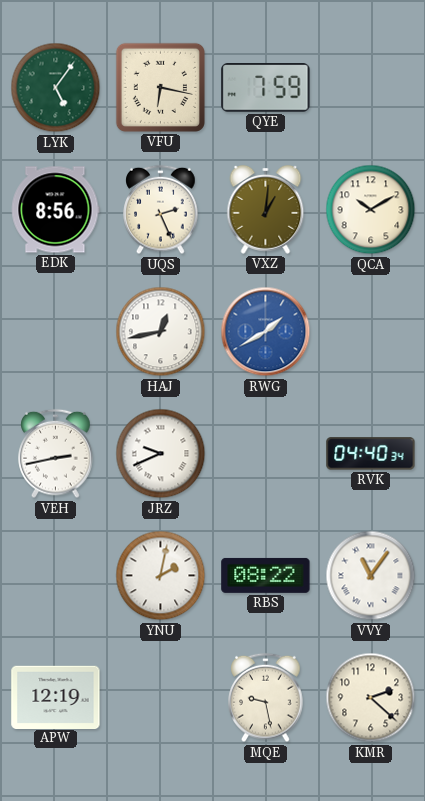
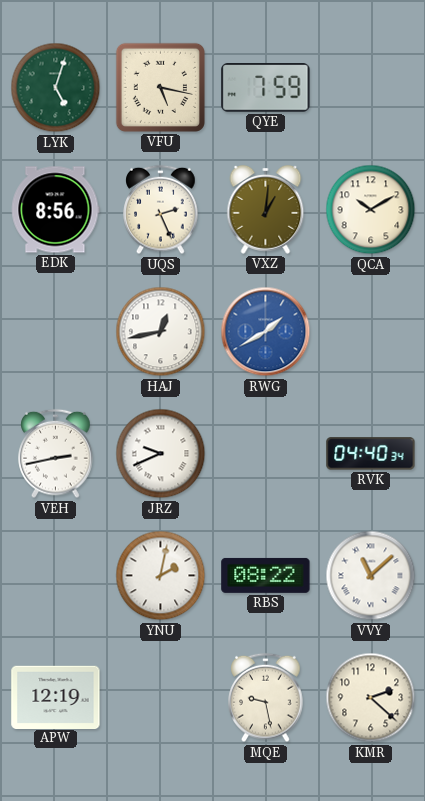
LYK: 5:06 -> 5:03 (56, 88)
VFU: 6:17 -> 5:17 (160, 87)
VVY: 11:06 -> 11:08 (371, 576)
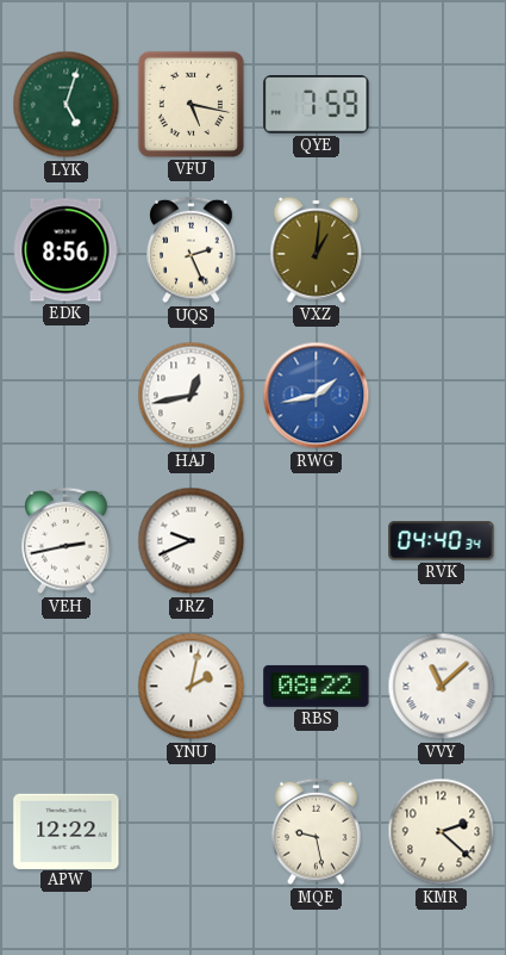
QCA: 10:10 -> none (371, 210)
RWG: 1:40 -> 1:43 (317, 396)
APW: 12:19 -> 12:22 (67, 831)
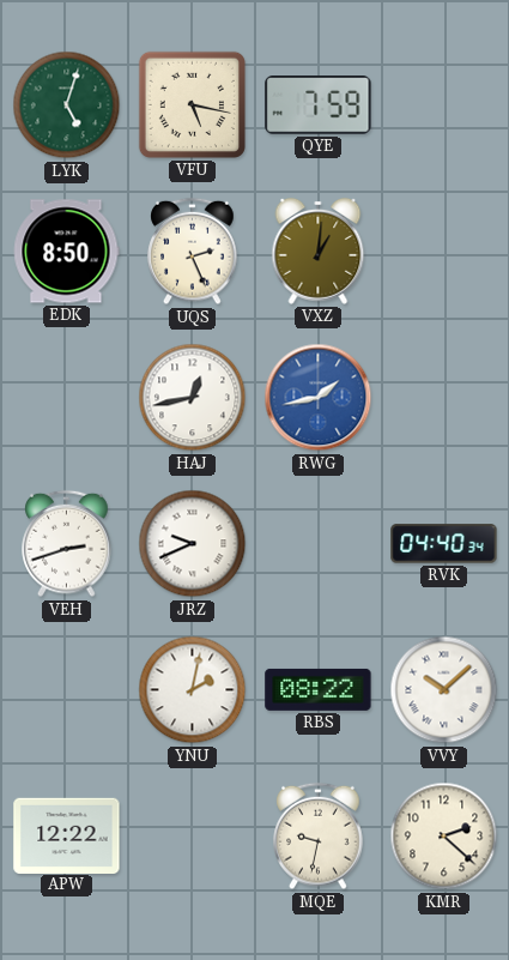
EDK: 8:56 -> 8:50 (66, 252)
VEH: 2:43 -> 2:42 (67, 544)
VVY: 11:08 -> 10:08 (444, 690)
MQE: 9:28 -> 9:32 (319, 837)
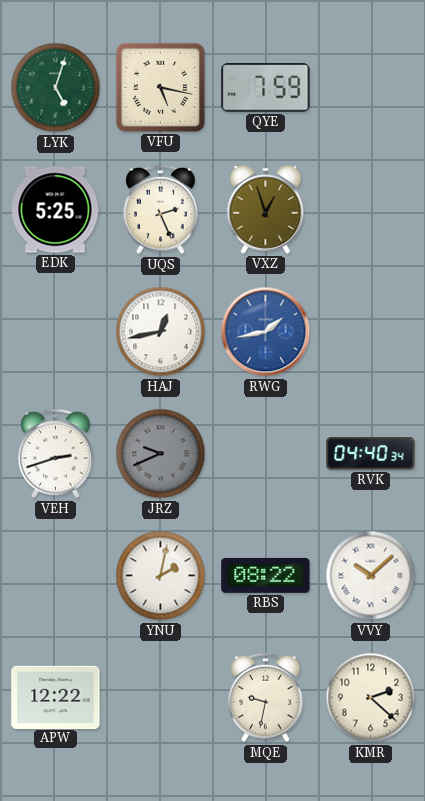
EDK: 8:50 -> 5:25 (55, 210)
VXZ: 1:01 -> 12:57 (266, 210)
JRZ dial: white -> grey (161, 454)
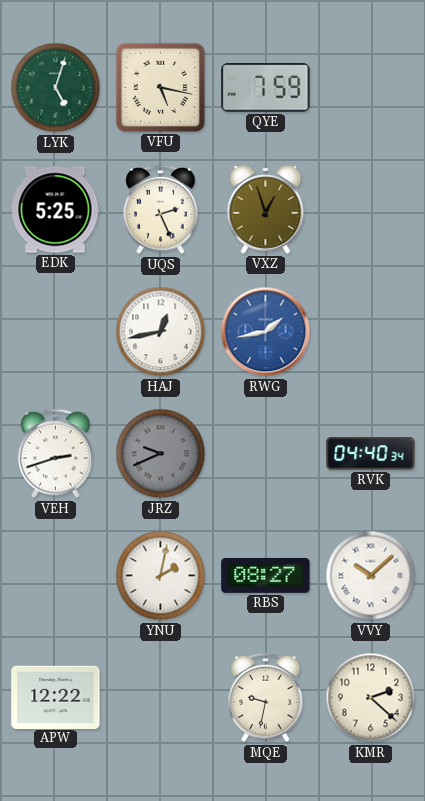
RBS: 08:22 -> 08:27 (266, 575)
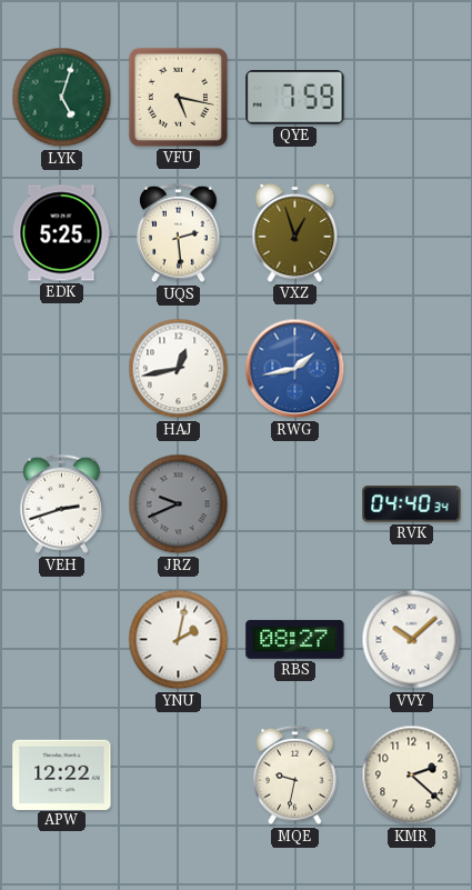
UQS: 2:26 -> 2:29 (179, 233)
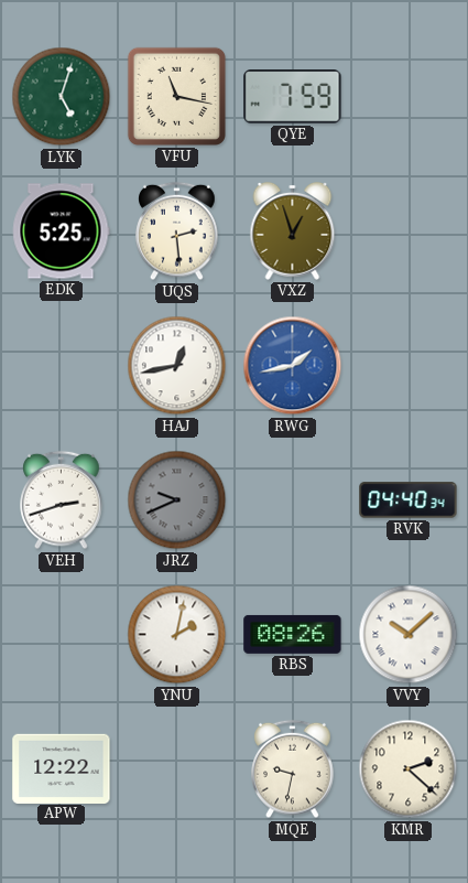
VFU: 5:17 -> 11:17 (176, 96)
RBS: 08:27 -> 08:26 (293, 634)
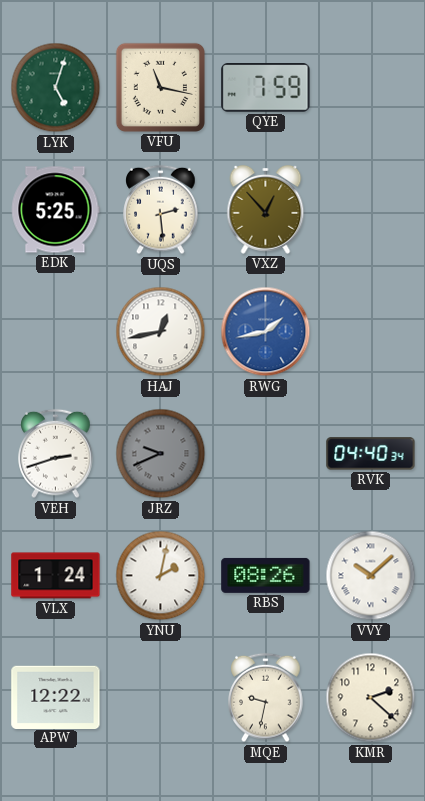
VXZ: 12:57 -> 12:53 (266, 210)
VLX: none -> 1:24 (56, 576)
